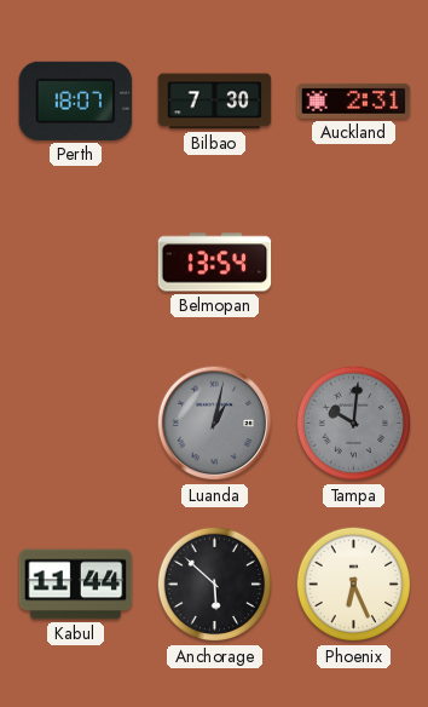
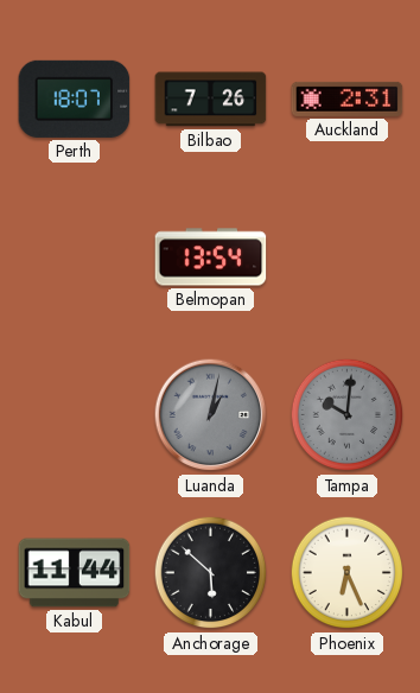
Bilbao: 7:30 -> 7:26 (211, 100)
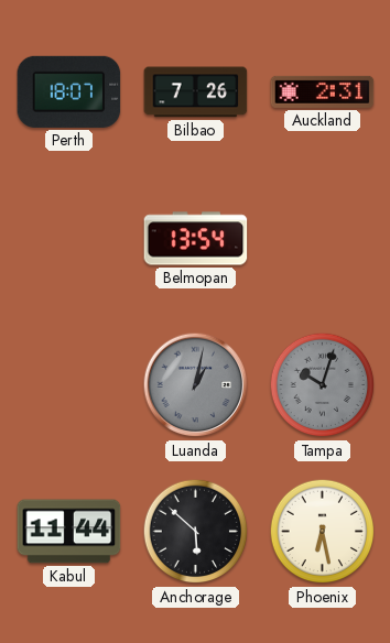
Tampa: 10:01 -> 10:03 (323, 385)
Phoenix: 6:26 -> 6:28 (323, 532)
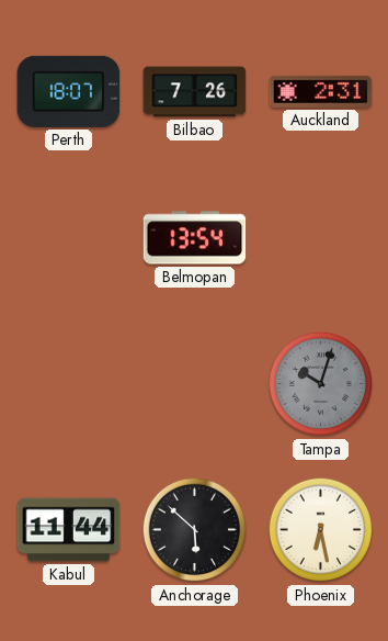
Luanda: 1:02 -> none (196, 385)
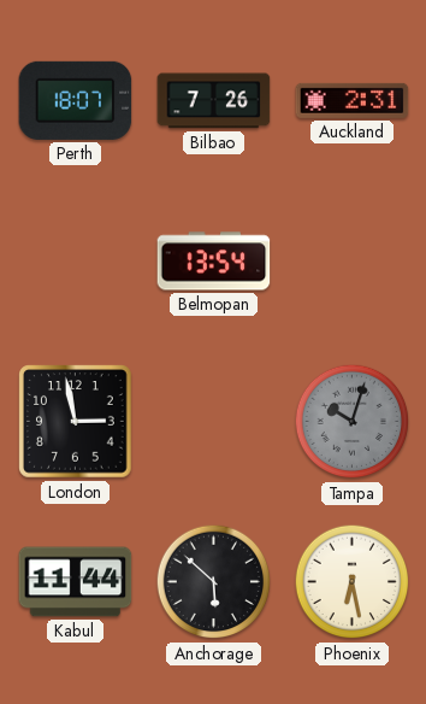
London: none -> 2:58 (76, 422)
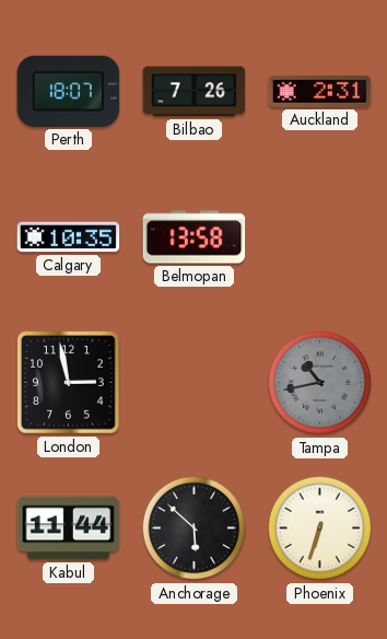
Calgary: none -> 10:35 (69, 237)
Belmopan: 13:54 -> 13:58 (195, 237)
Tampa: 10:03 -> 10:43 (320, 383)
Phoenix: 6:28 -> 6:33 (320, 528)
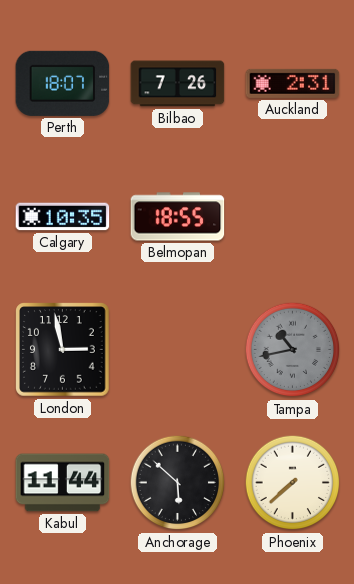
Belmopan: 13:58 -> 18:55 (178, 217)
Phoenix: 6:33 -> 7:38 (293, 483)
